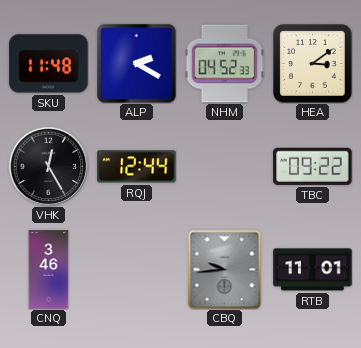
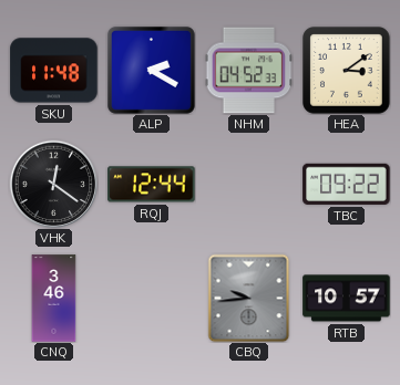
VHK: 12:25 -> 12:21 (53, 184)
RTB: 11:01 -> 10:57 (347, 299)
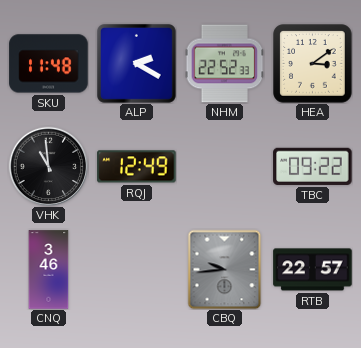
NHM: 04:52 -> 22:52 (224, 64)
VHK: 12:21 -> 10:59 (48, 166)
RQJ: 12:44 -> 12:49 (137, 167)
RTB: 10:57 -> 22:57 (313, 270)
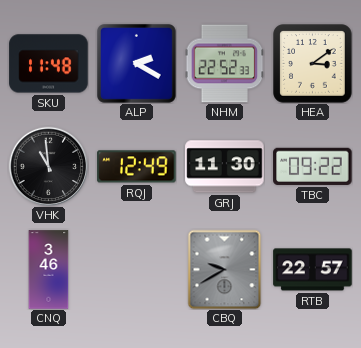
GRJ: none -> 11:30 (225, 167)
CBQ: 9:44 -> 9:40 (225, 269)
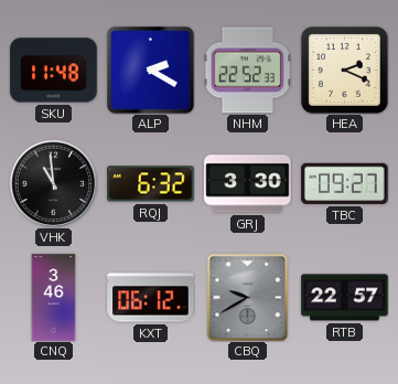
HEA: 3:09 -> 2:19 (345, 71)
RQJ: 12:49 -> 6:32 (151, 184)
GRJ: 11:30 -> 3:30 (248, 184)
TBC: 09:22 -> 09:27 (345, 183)
KXT: none -> 06:12 (151, 298)
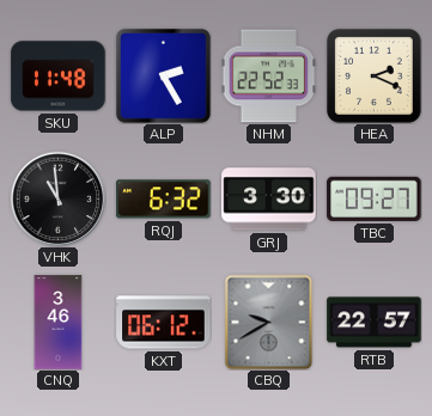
ALP: 2:20 -> 2:25 (163, 75)
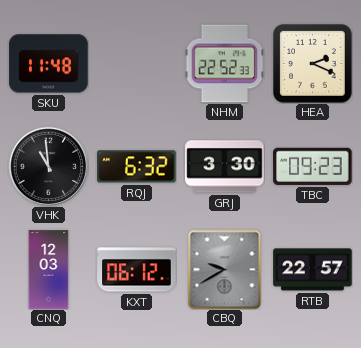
ALP: 2:25 -> none (163, 75)
TBC: 09:27 -> 09:23 (313, 166)
CNQ: 3:46 -> 12:03 (49, 270)
